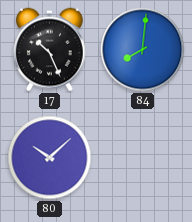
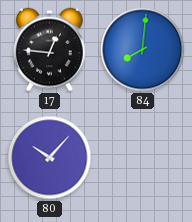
17: 10:26 -> 12:46 (50, 50)
80: 10:08 -> 10:07 (50, 158)
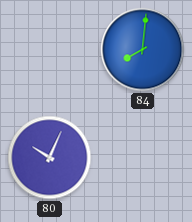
17: 12:46 -> none (50, 50)
80: 10:07 -> 10:04 (50, 158)
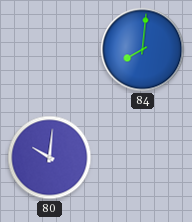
80: 10:04 -> 10:01 (50, 158)
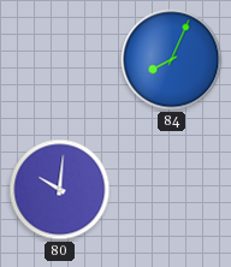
84: 8:01 -> 8:04 (172, 60)
